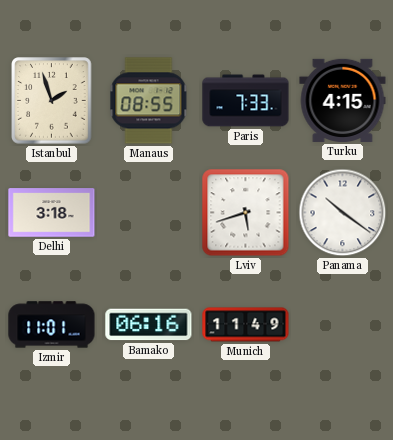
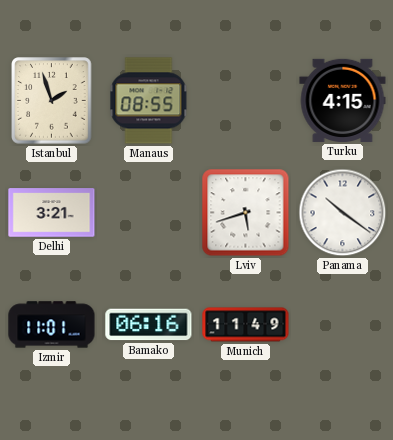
Paris: 7:33 -> none (246, 101)
Delhi: 3:18 -> 3:21 (52, 213)
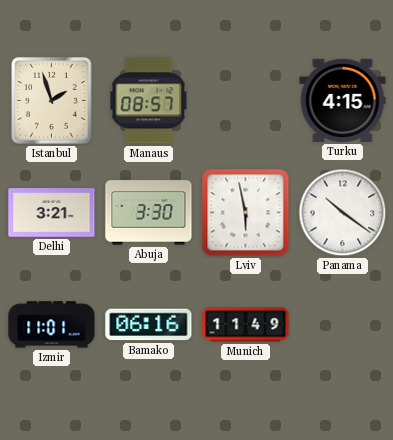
Manaus: 08:55 -> 08:57 (149, 101)
Abuja: none -> 3:30 (149, 213)
Lviv: 5:42 -> 5:58 (246, 213)
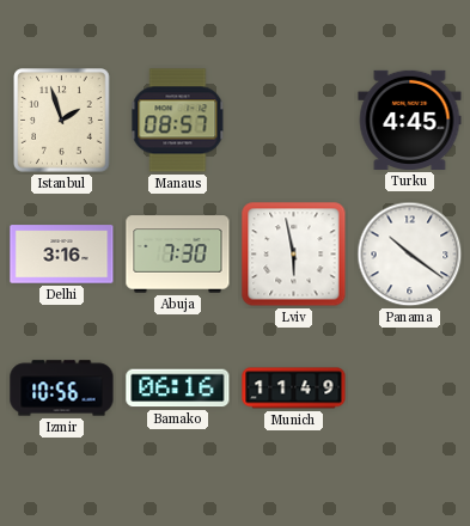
Turku: 4:15 -> 4:45 (410, 120)
Delhi: 3:21 -> 3:16 (62, 255)
Abuja: 3:30 -> 7:30 (178, 255)
Izmir: 11:01 -> 10:56 (62, 389)
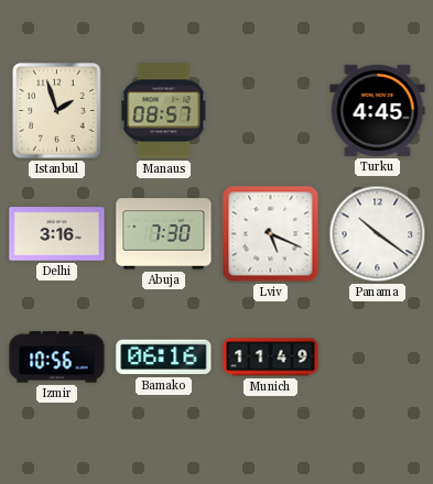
Lviv: 5:58 -> 5:19 (271, 234)
